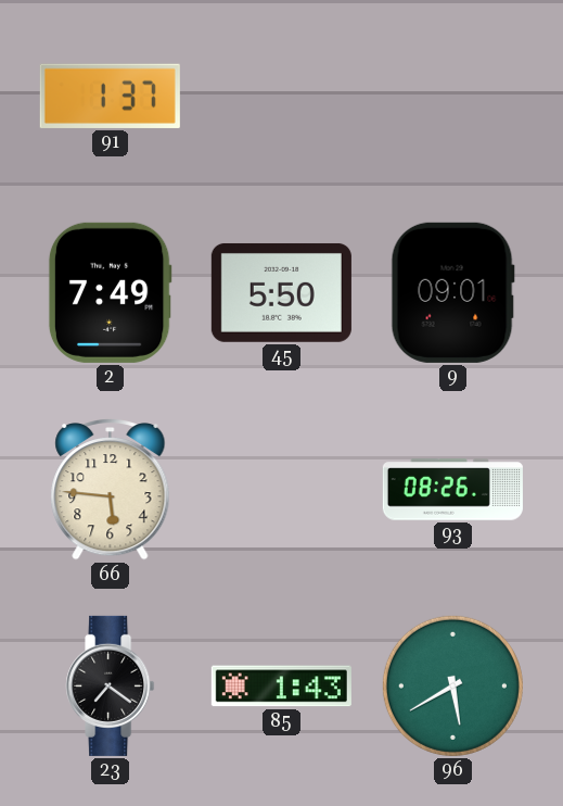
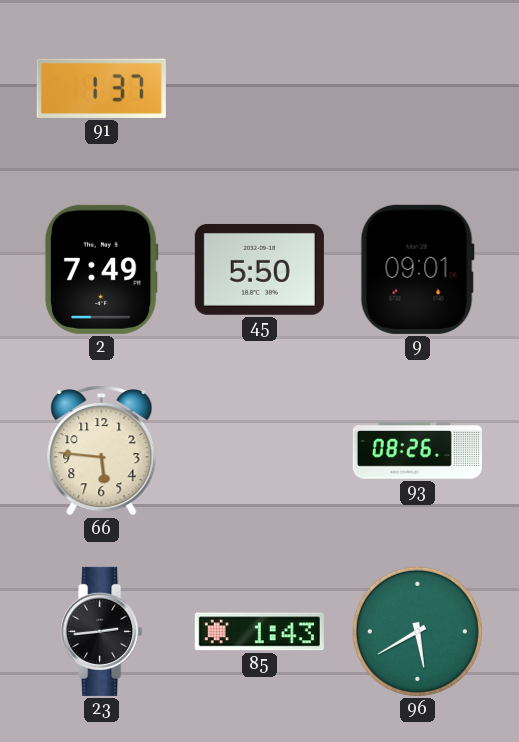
23: 7:21 -> 2:44 (102, 631)
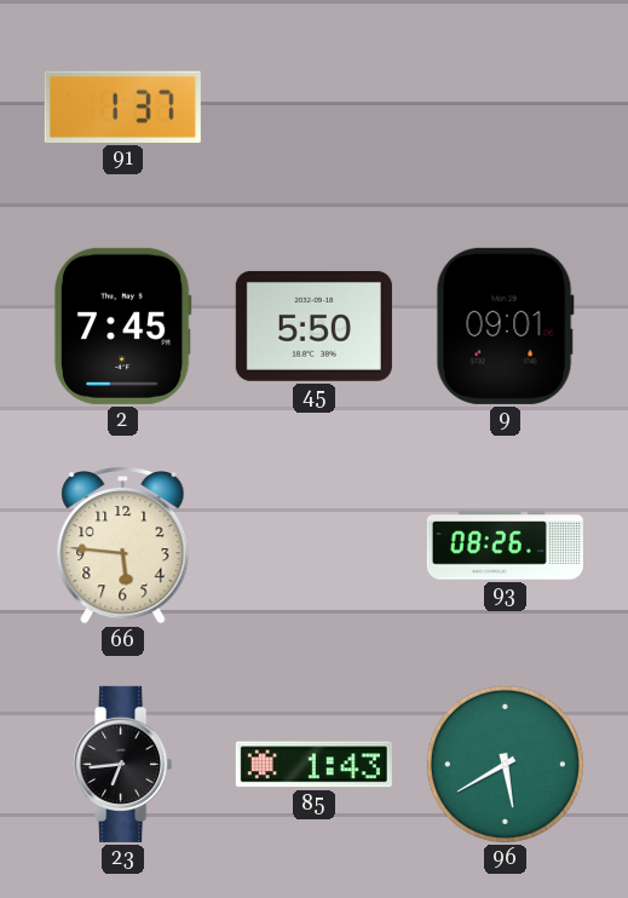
2: 7:49 -> 7:45 (122, 326)
23: 2:44 -> 6:44 (123, 764)
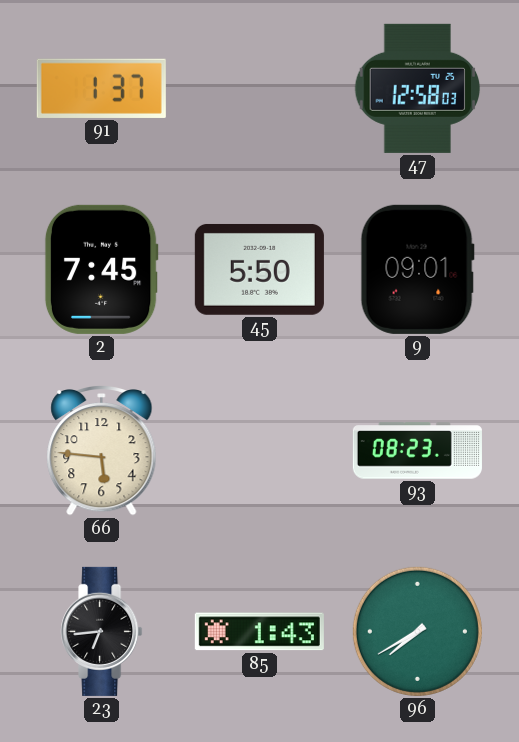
47: none -> 12:58 (418, 88)
93: 08:26 -> 08:23 (417, 451)
96: 5:40 -> 7:40 (417, 631)
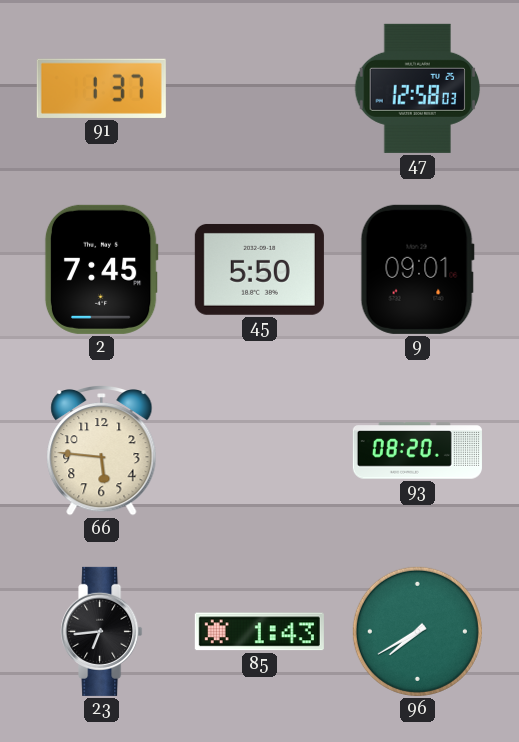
93: 08:23 -> 08:20 (417, 451)
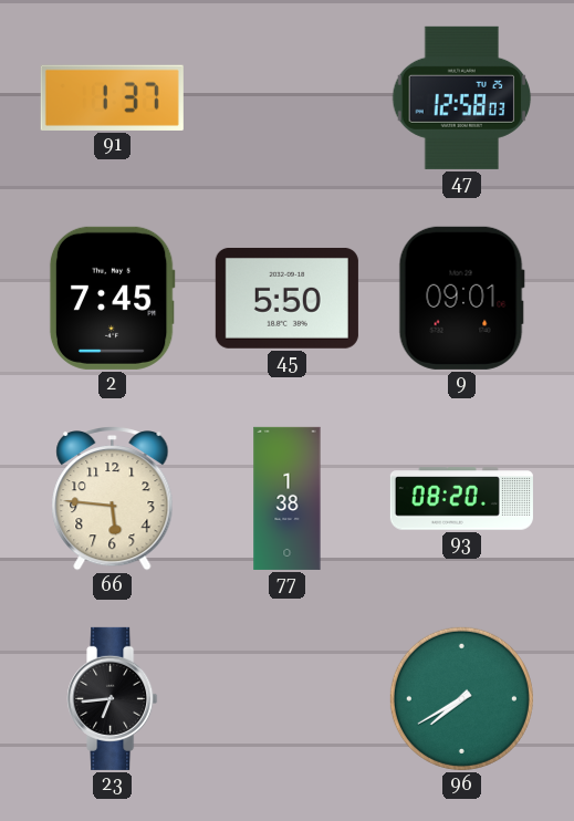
77: none -> 1:38 (288, 498)
85: 1:43 -> none (259, 632)
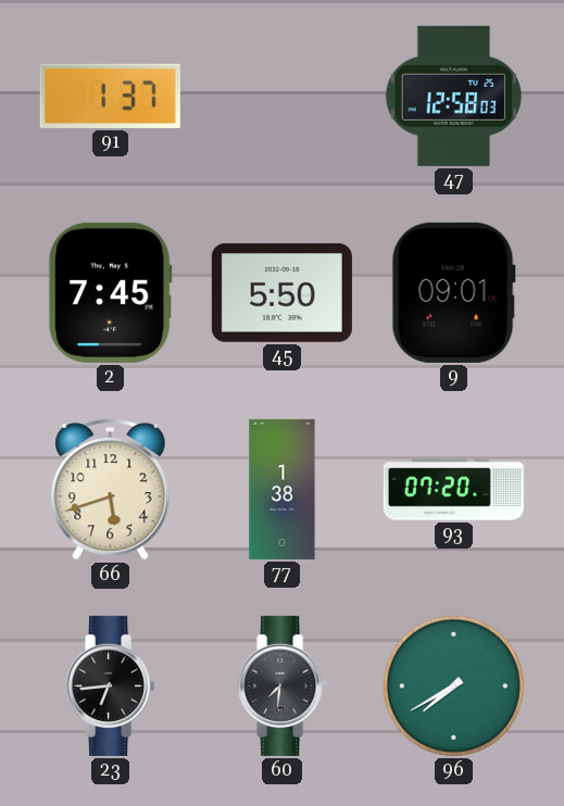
66: 5:46 -> 5:42 (111, 489)
93: 08:20 -> 07:20 (453, 490)
60: none -> 7:31 (283, 685)
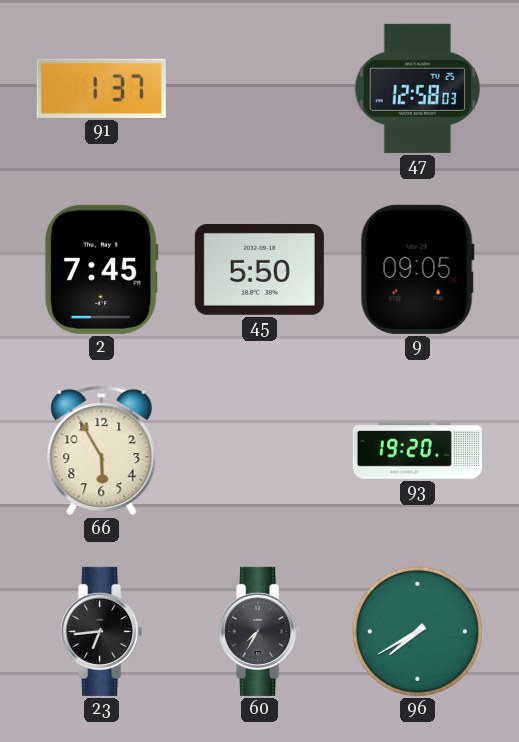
9: 09:01 -> 09:05 (417, 269)
66: 5:42 -> 5:55 (102, 450)
77: 1:38 -> none (283, 489)
93: 07:20 -> 19:20 (417, 451)
60: 7:31 -> 7:35 (260, 631)
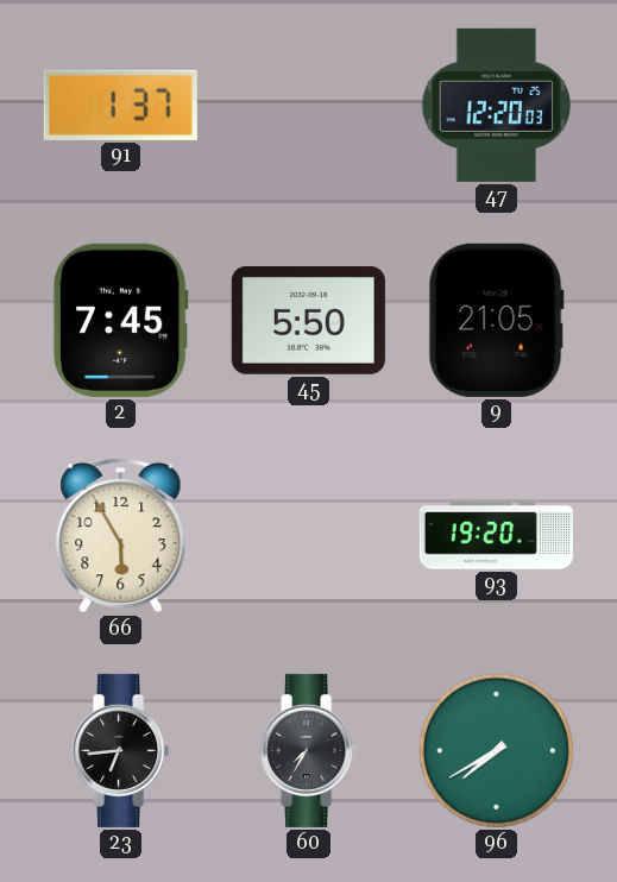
47: 12:58 -> 12:20 (497, 105)
9: 09:05 -> 21:05 (496, 320)
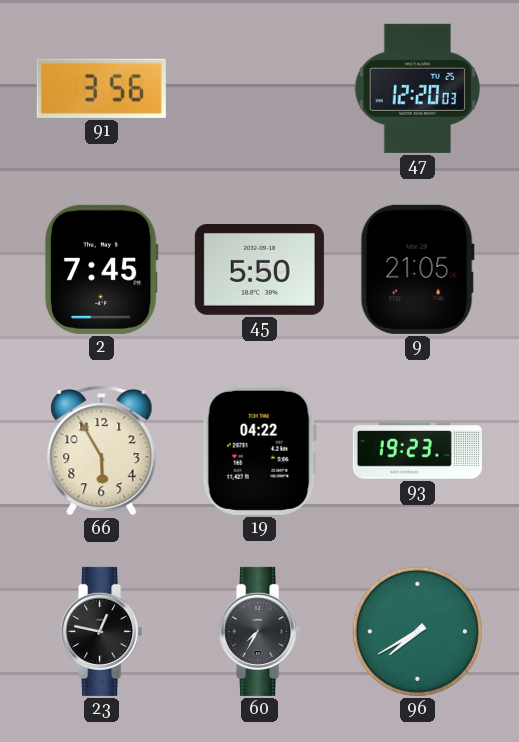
91: 1:37 -> 3:56 (101, 88)
19: none -> 04:22 (259, 450)
93: 19:20 -> 19:23 (417, 451)
23: 6:44 -> 12:47 (102, 631)
